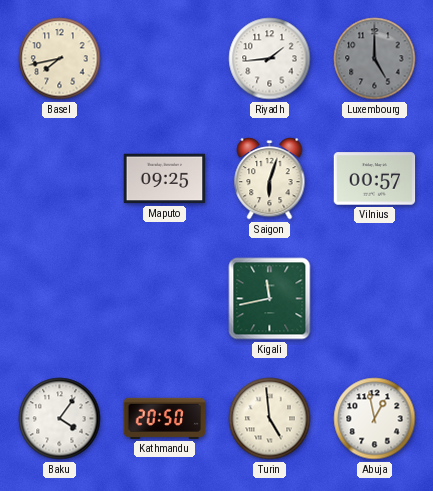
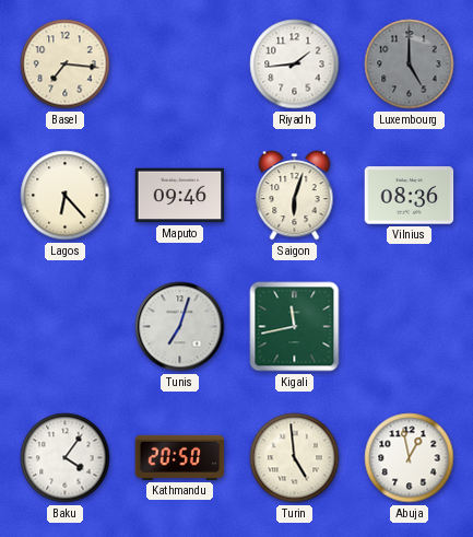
Basel: 7:43 -> 7:16 (66, 65)
Lagos: none -> 6:23 (66, 196)
Maputo: 09:25 -> 09:46 (180, 196)
Vilnius: 00:57 -> 08:36 (410, 196)
Tunis: none -> 7:03 (180, 327)
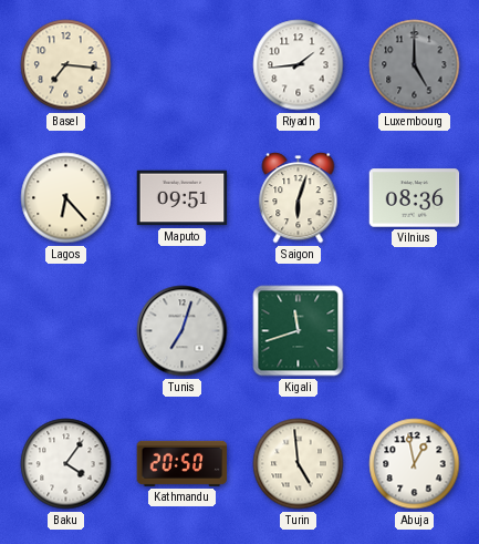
Maputo: 09:46 -> 09:51 (183, 198)
Kigali: 11:43 -> 11:42 (299, 331)
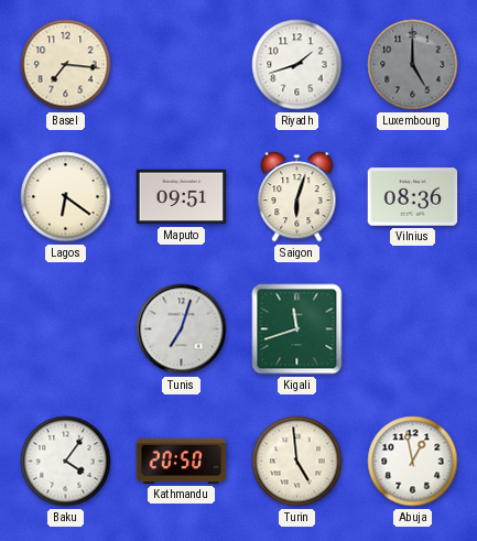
Riyadh: 1:44 -> 1:42 (297, 65)
Lagos: 6:23 -> 6:21 (66, 197)
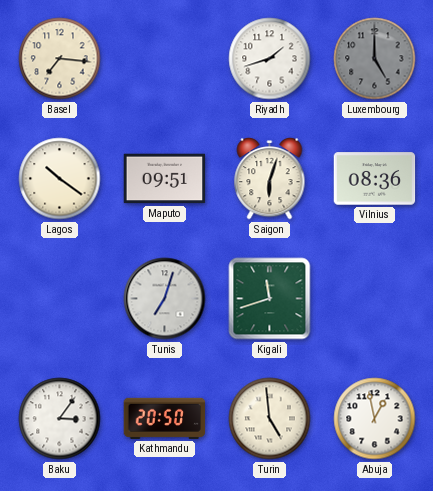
Lagos: 6:21 -> 10:21 (60, 179)
Baku: 4:06 -> 3:06 (60, 419)
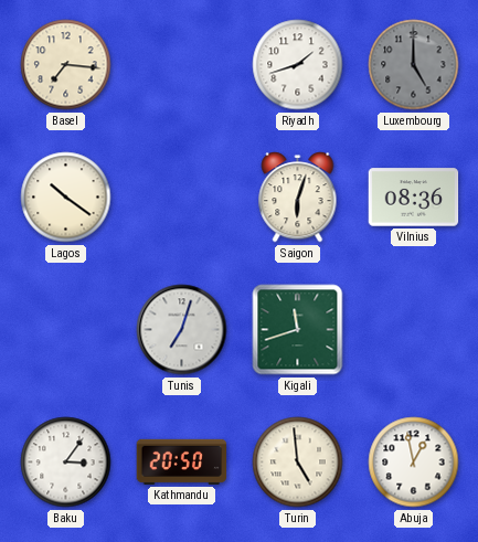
Maputo: 09:51 -> none (165, 179)
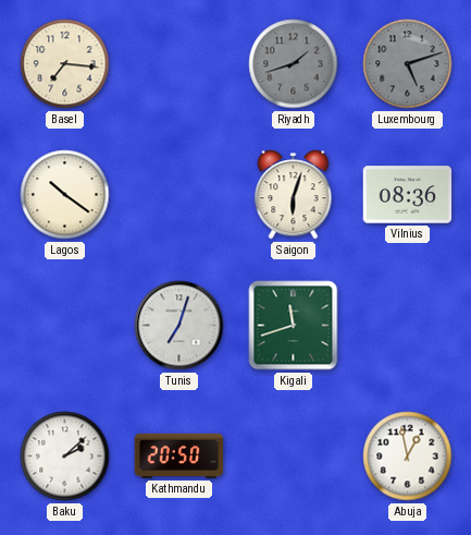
Riyadh dial: white -> grey (294, 64)
Luxembourg: 5:00 -> 5:12 (408, 64)
Baku: 3:06 -> 2:08 (65, 457)
Turin: 4:59 -> none (298, 463)
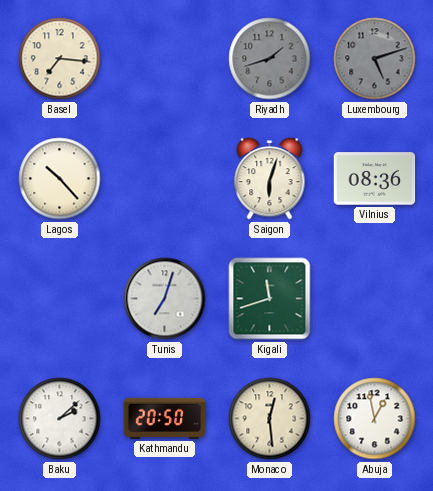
Lagos: 10:21 -> 10:23 (60, 179)
Monaco: none -> 12:29 (270, 419)
